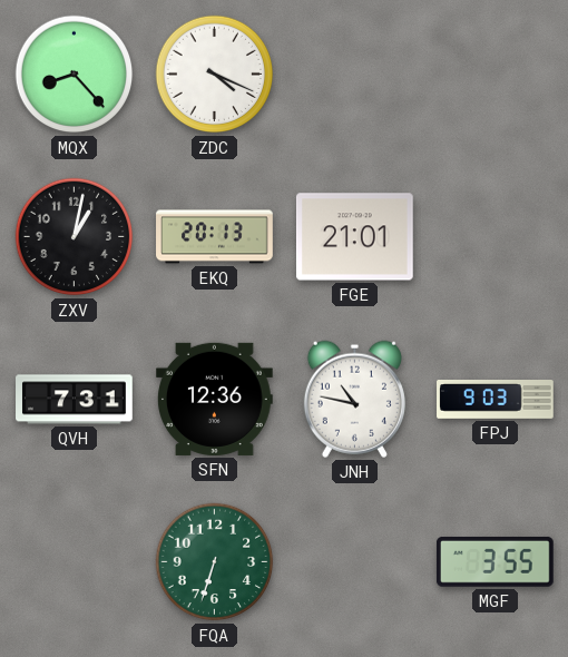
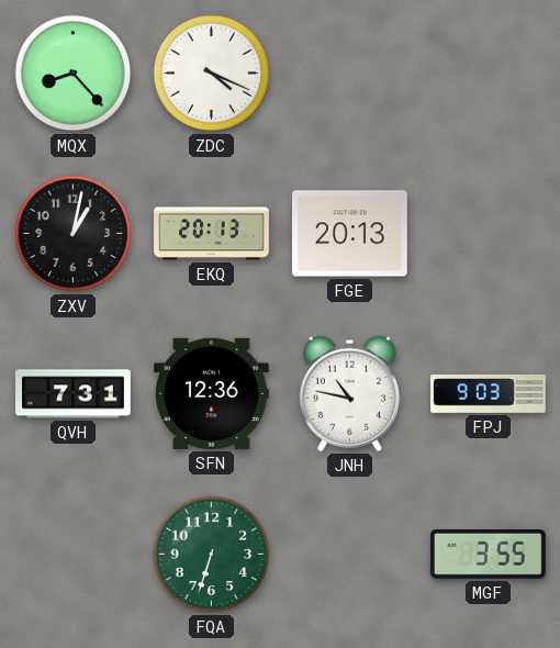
FGE: 21:01 -> 20:13 (349, 234)
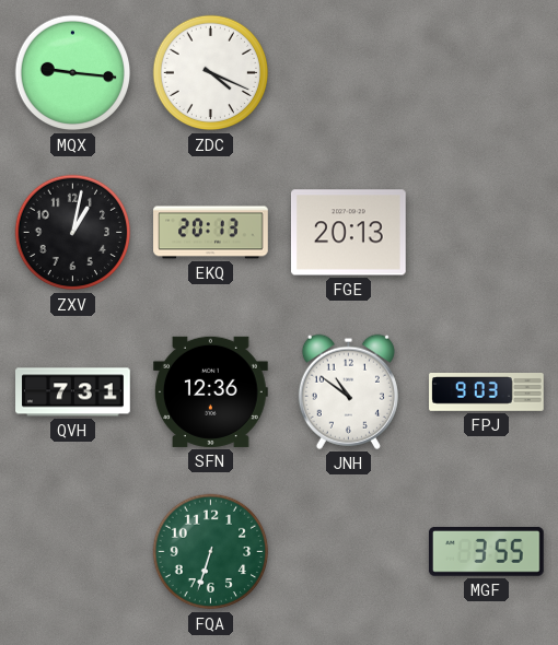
MQX: 8:23 -> 9:16 (73, 73)
JNH: 10:47 -> 10:51 (348, 391)
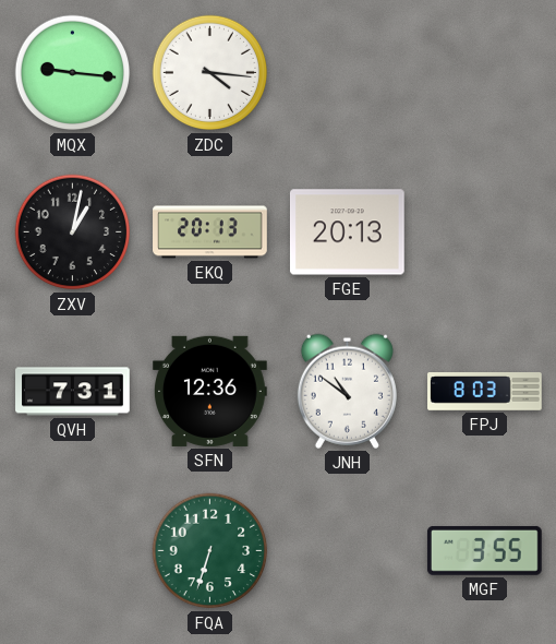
ZDC: 4:19 -> 4:16 (210, 73)
FPJ: 9:03 -> 8:03 (485, 392)
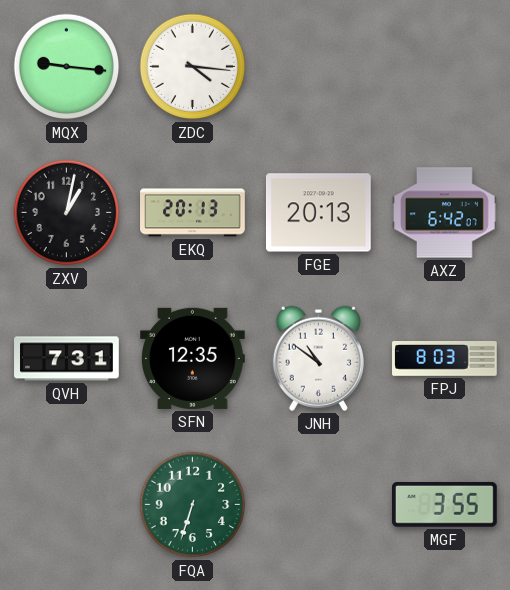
AXZ: none -> 6:42 (445, 213)
SFN: 12:36 -> 12:35 (193, 358)
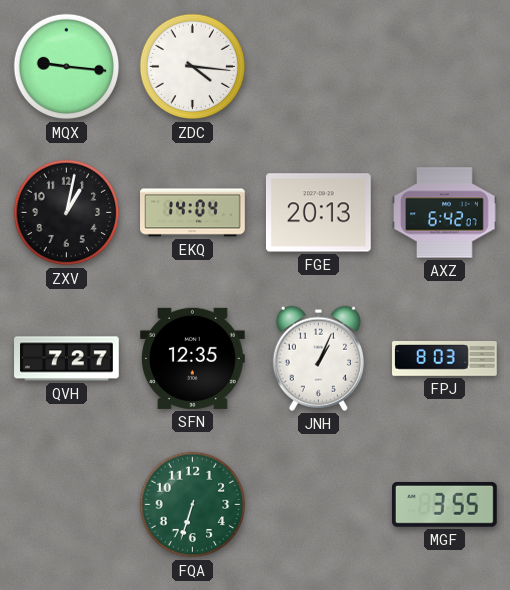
EKQ: 20:13 -> 14:04 (193, 213)
QVH: 7:31 -> 7:27 (67, 359)
JNH: 10:51 -> 1:04 (318, 358)
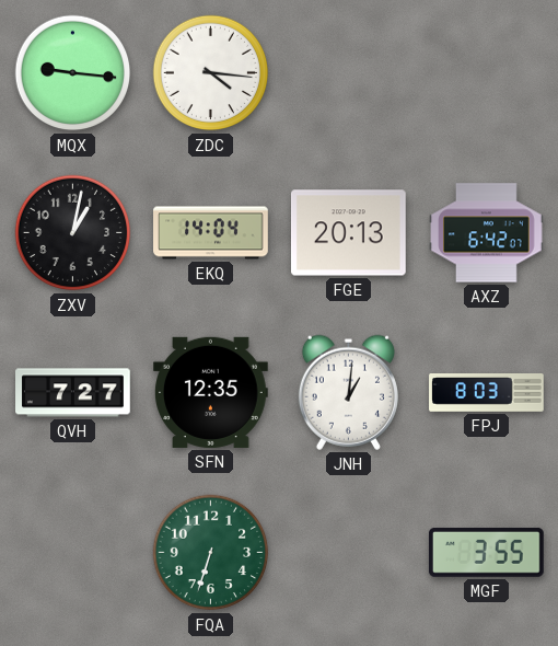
JNH: 1:04 -> 1:01 (348, 392)
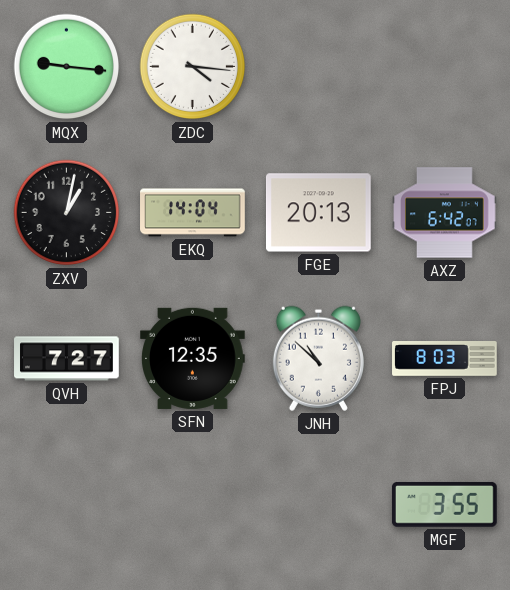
JNH: 1:01 -> 10:52 (318, 358)
FQA: 6:33 -> none (211, 553)
